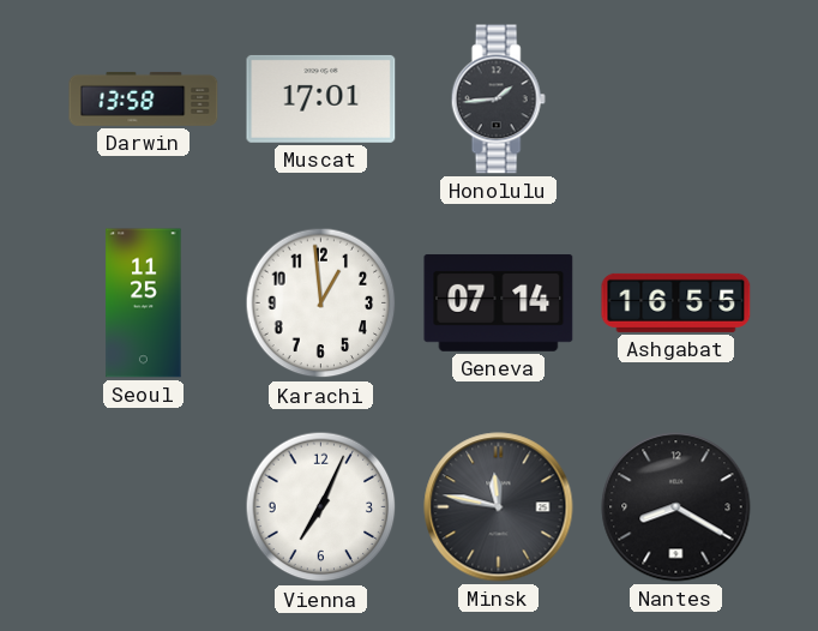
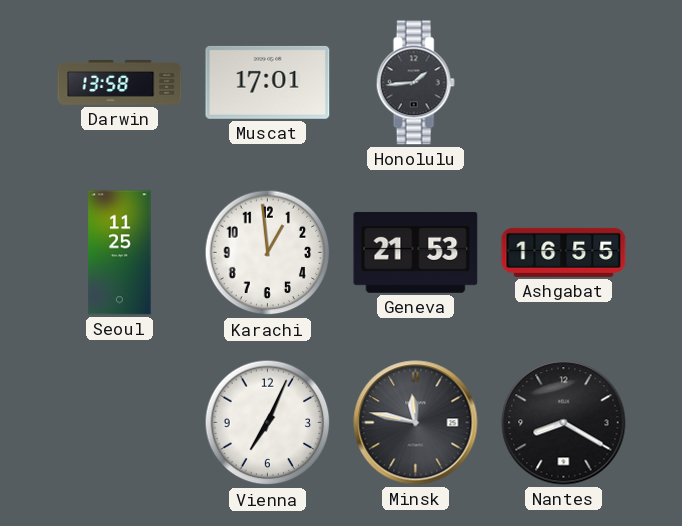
Geneva: 07:14 -> 21:53 (416, 252)
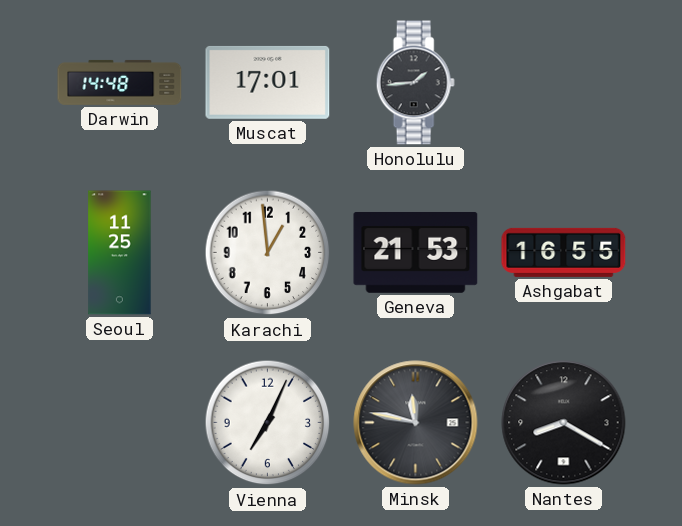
Darwin: 13:58 -> 14:48 (120, 82)
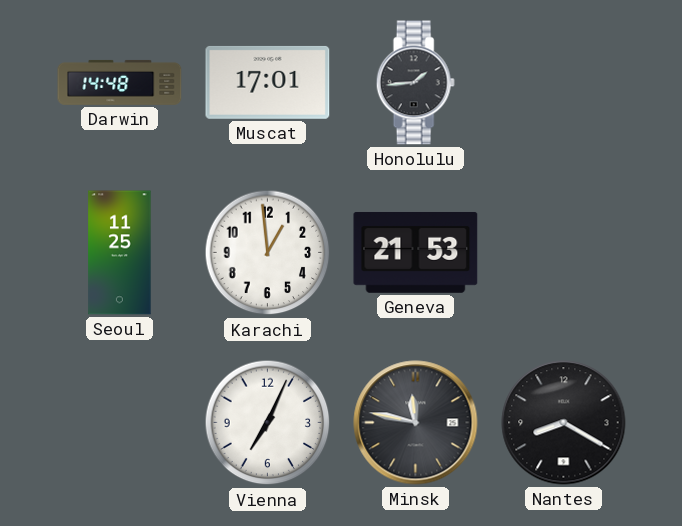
Ashgabat: 16:55 -> none (564, 252)
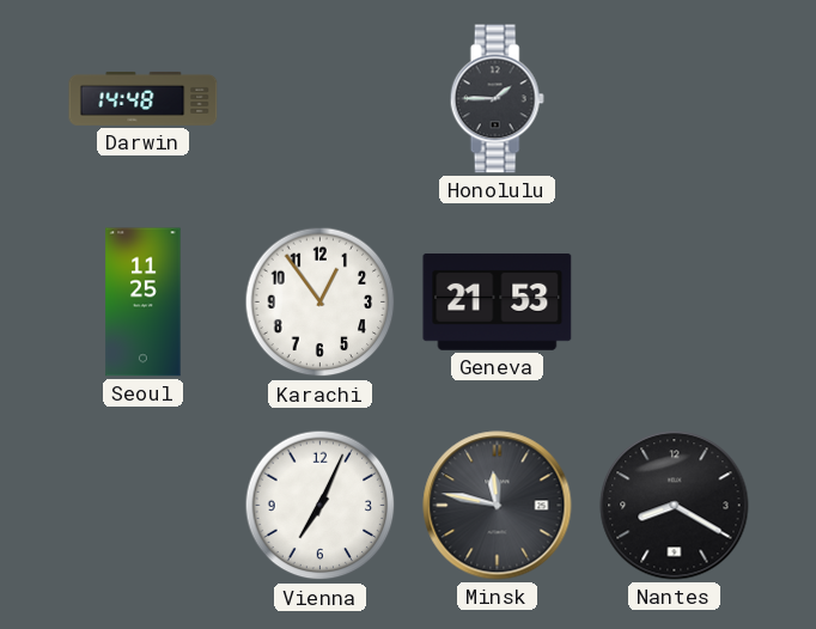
Muscat: 17:01 -> none (268, 82)
Honolulu: 1:44 -> 1:45 (497, 99)
Karachi: 12:59 -> 12:54 (321, 303)
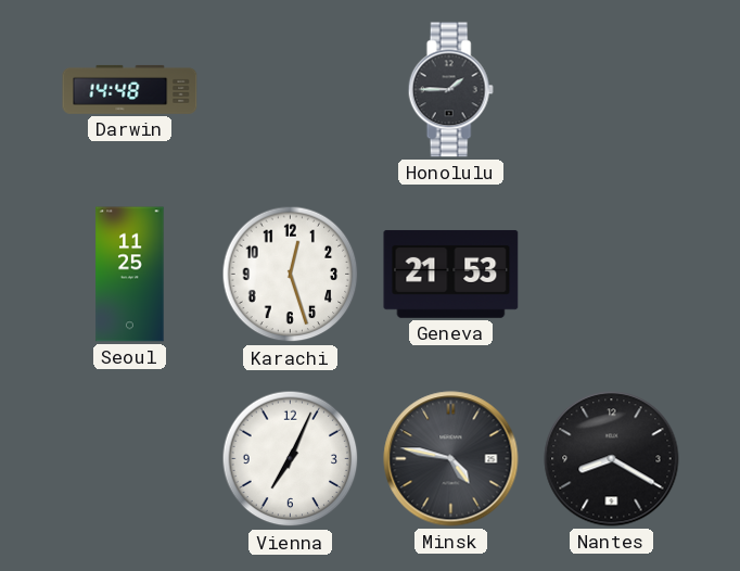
Karachi: 12:54 -> 12:27 (291, 275)
Minsk: 11:47 -> 4:47 (451, 459)
